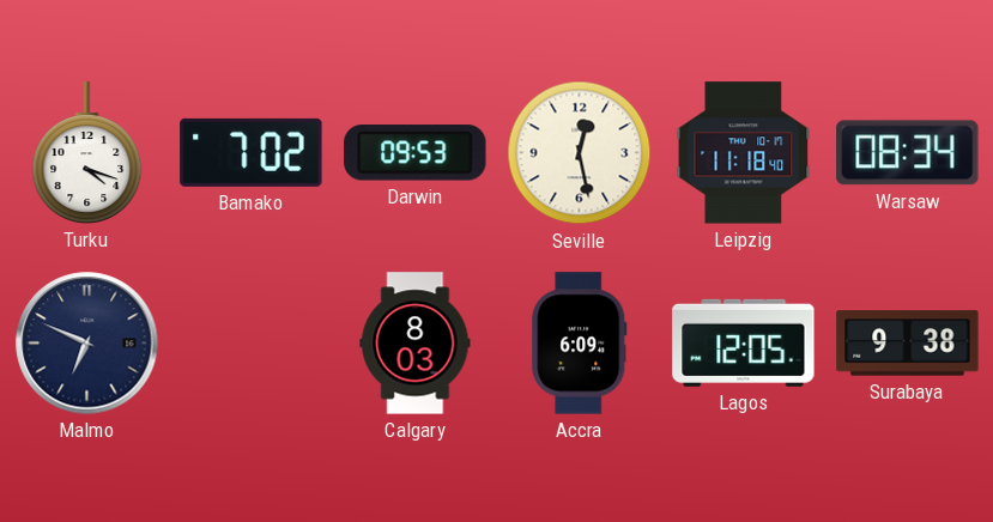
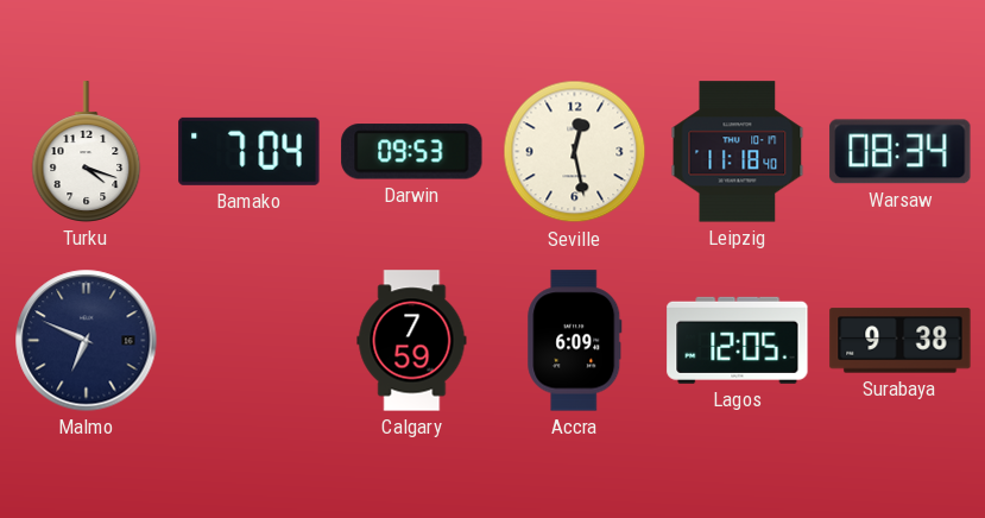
Bamako: 7:02 -> 7:04 (250, 151)
Calgary: 8:03 -> 7:59 (412, 341)
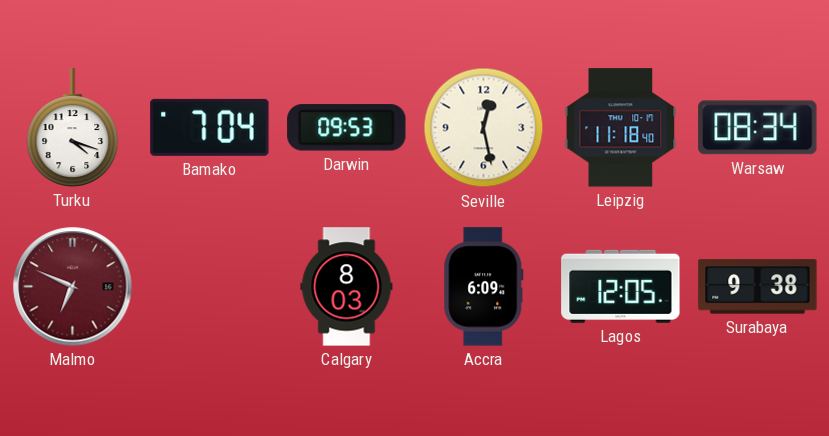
Malmo dial: navy -> burgundy (73, 287)
Calgary: 7:59 -> 8:03 (347, 287)
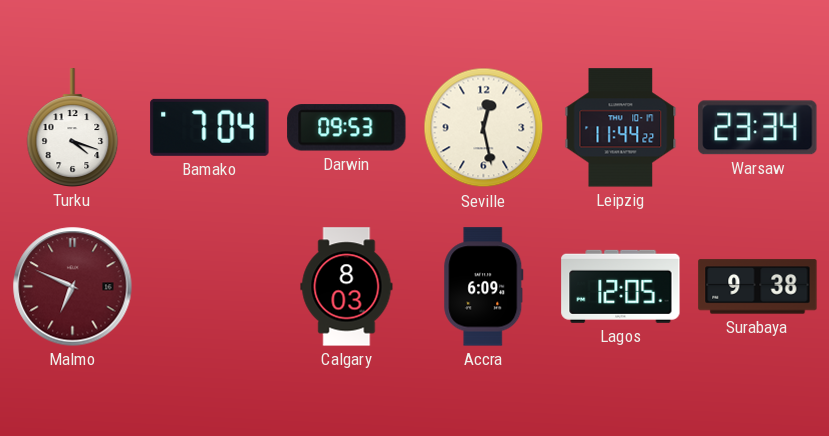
Leipzig: 11:18 -> 11:44 (621, 128)
Warsaw: 08:34 -> 23:34 (758, 128)
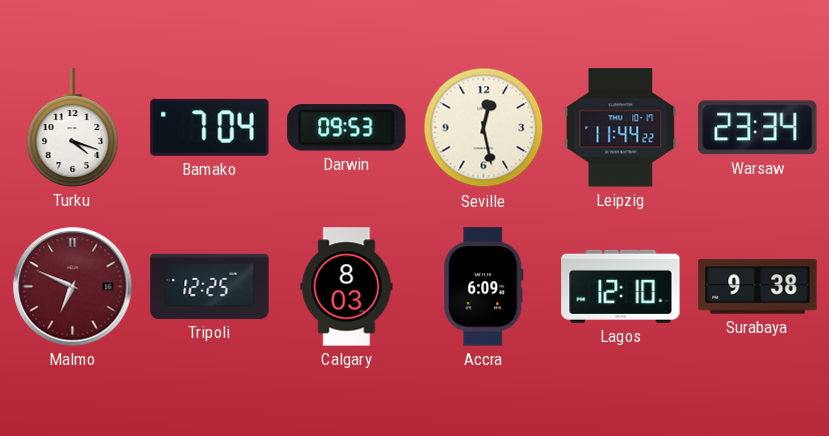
Tripoli: none -> 12:25 (210, 286)
Lagos: 12:05 -> 12:10 (621, 286)
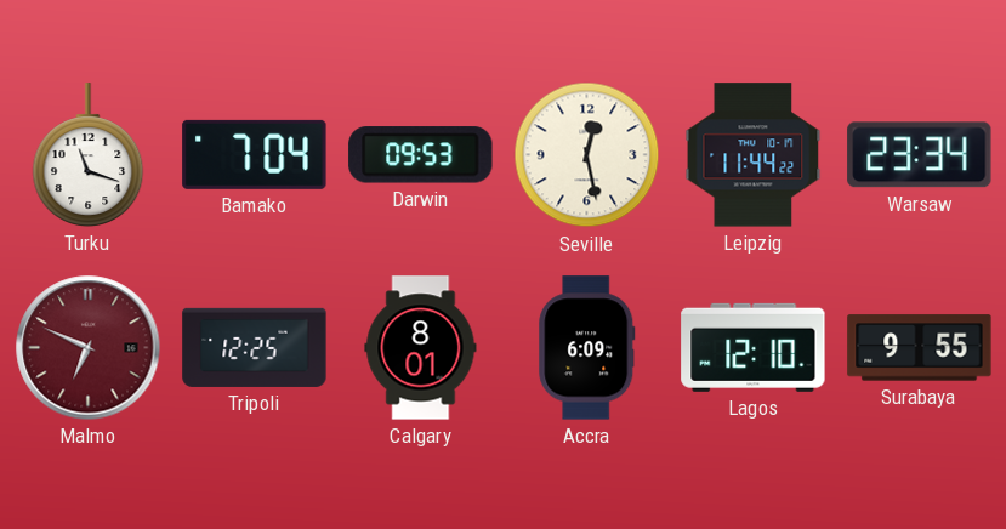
Turku: 4:18 -> 11:18 (89, 155)
Calgary: 8:03 -> 8:01 (421, 348)
Surabaya: 9:38 -> 9:55 (920, 348)
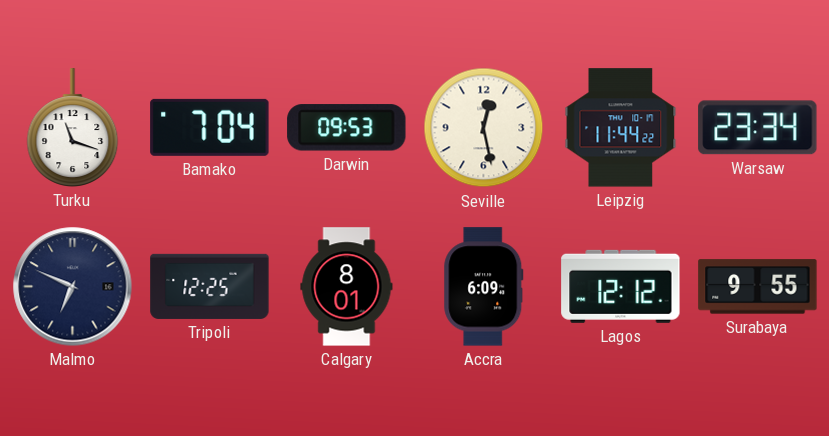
Malmo dial: burgundy -> navy (73, 287)
Lagos: 12:10 -> 12:12 (621, 286)
